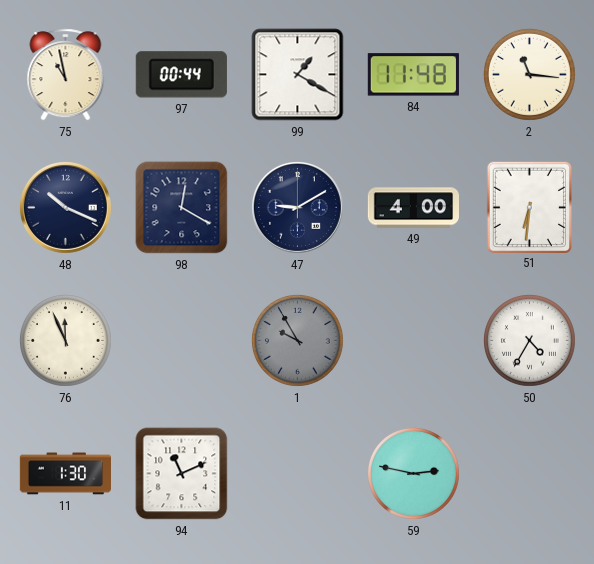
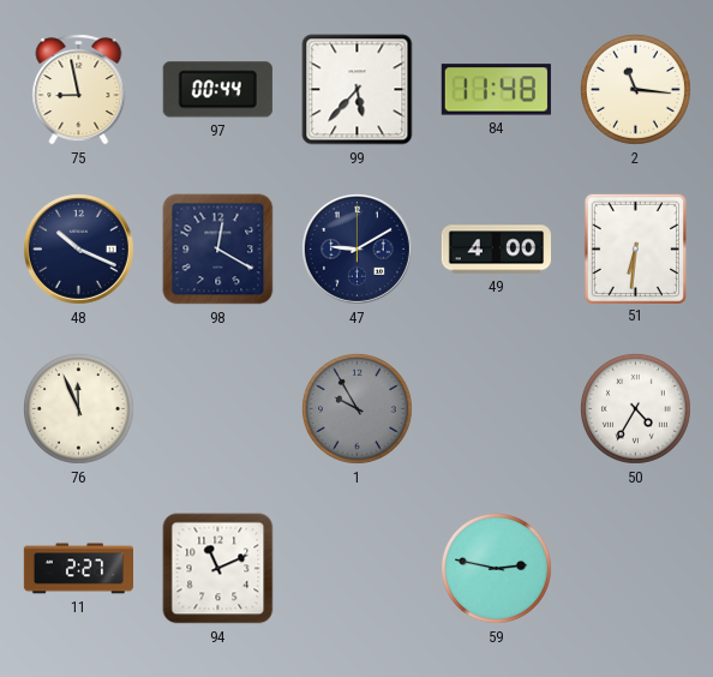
75: 10:58 -> 8:58 (79, 90)
99: 1:20 -> 5:37 (358, 90)
11: 1:30 -> 2:27 (78, 569)
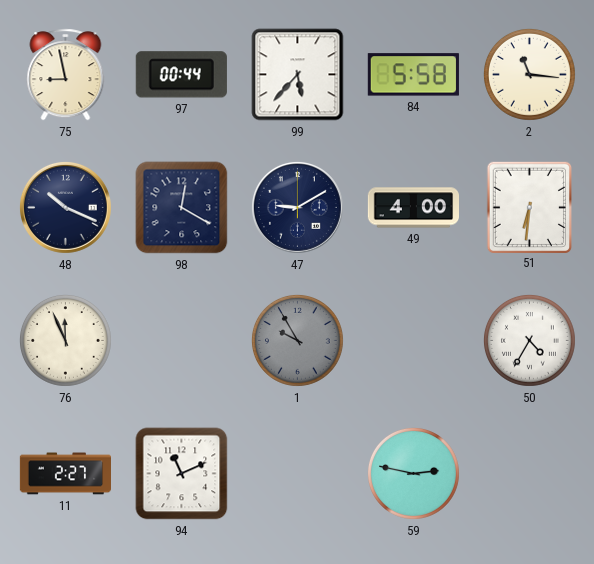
84: 11:48 -> 5:58 (413, 75)
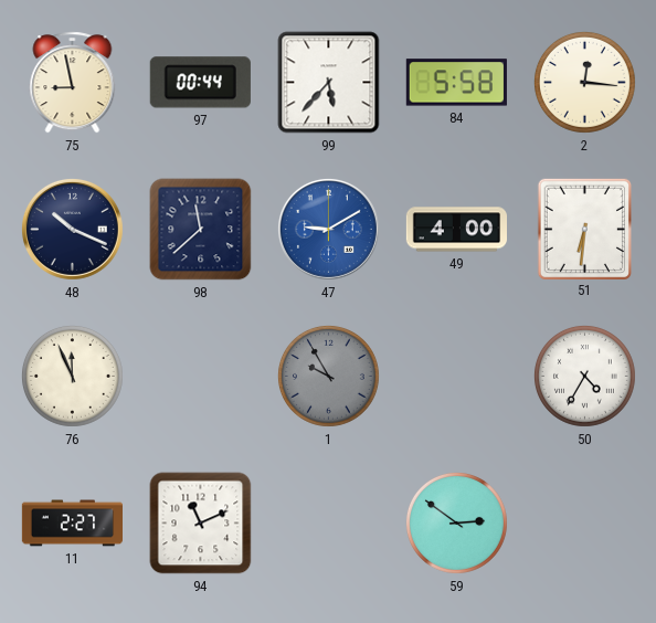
2: 11:16 -> 12:16 (585, 83)
98: 12:20 -> 11:38 (201, 230)
47 dial: navy -> blue (328, 229)
59: 2:47 -> 2:51 (457, 524)
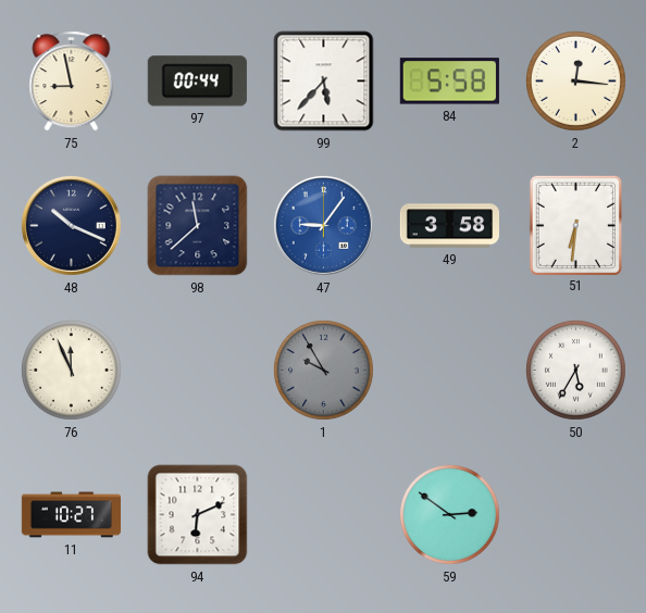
47: 9:10 -> 9:06 (323, 225)
49: 4:00 -> 3:58 (449, 226)
50: 4:35 -> 5:35 (576, 371)
11: 2:27 -> 10:27 (71, 515)
94: 11:11 -> 6:11 (198, 515)
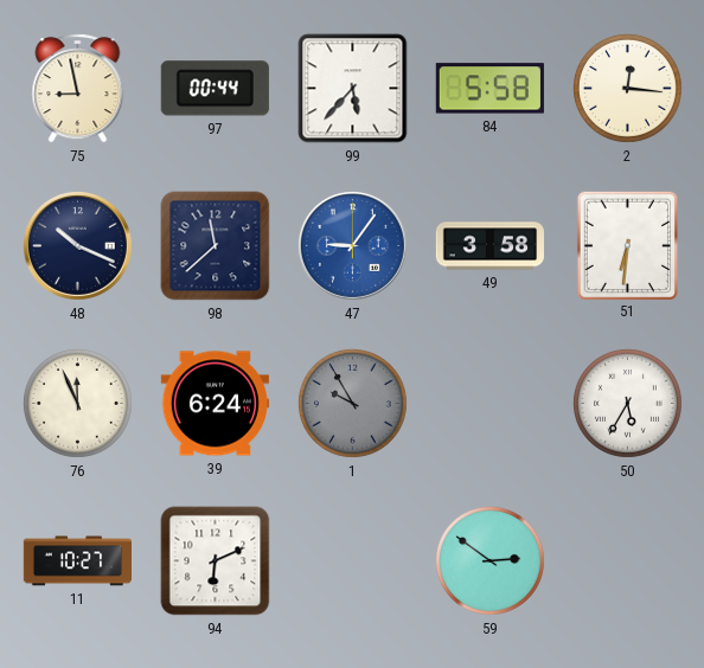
39: none -> 6:24 (215, 404)
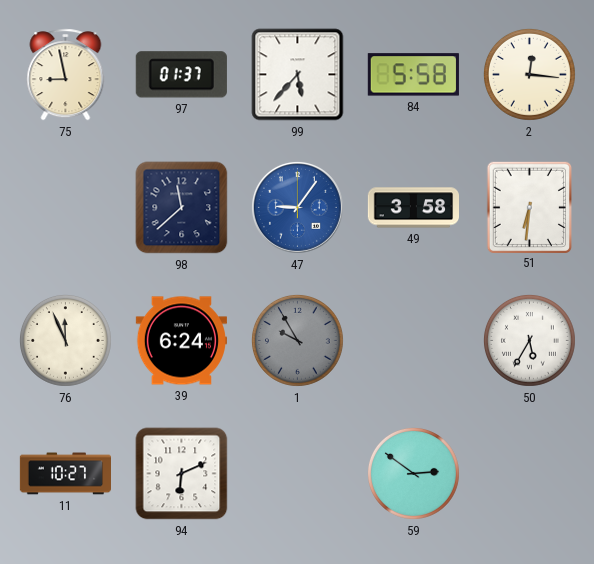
97: 00:44 -> 01:37 (181, 75)
48: 10:19 -> none (77, 245)
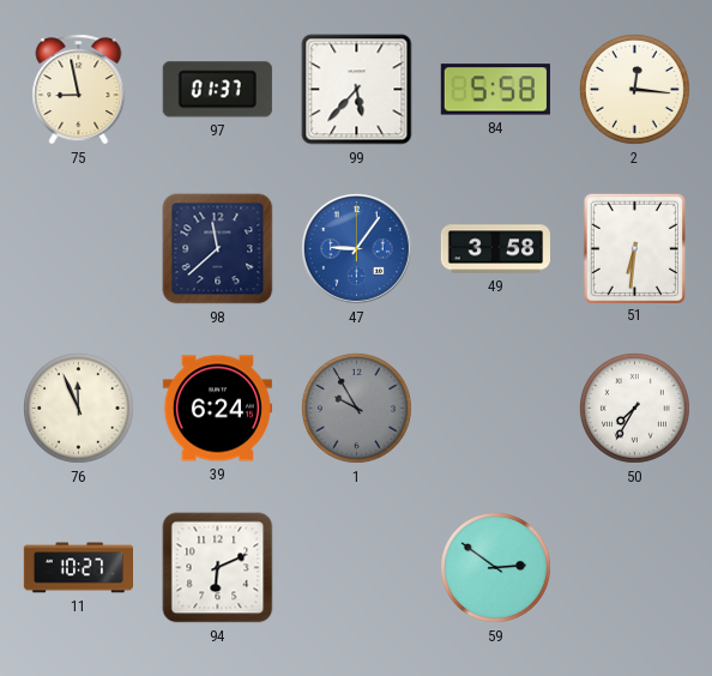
50: 5:35 -> 7:35 (635, 409)
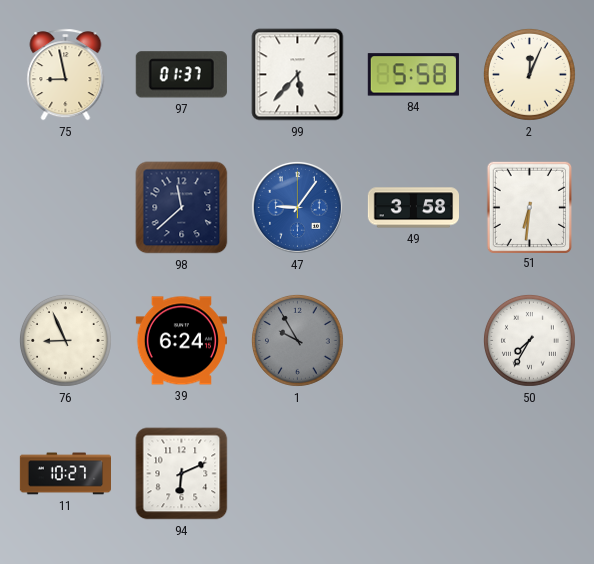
2: 12:16 -> 12:04 (530, 75)
76: 11:56 -> 8:56 (66, 341)
59: 2:51 -> none (496, 568)
